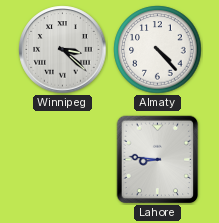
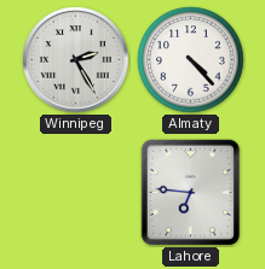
Winnipeg: 3:22 -> 2:25 (76, 60)
Lahore: 8:46 -> 6:46 (191, 193)
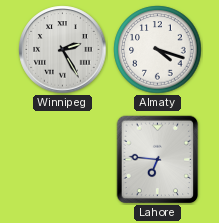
Almaty: 4:23 -> 4:18 (158, 50)
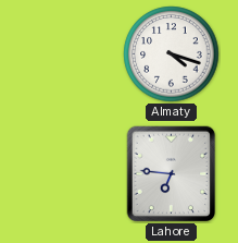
Winnipeg: 2:25 -> none (63, 50)
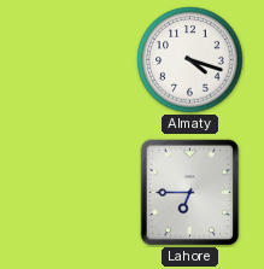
Lahore: 6:46 -> 6:45 (190, 193)
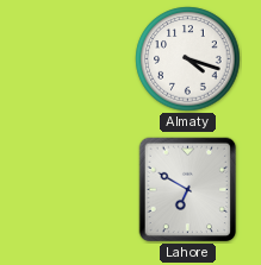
Lahore: 6:45 -> 6:50 (188, 190)
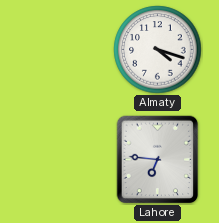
Lahore: 6:50 -> 6:46 (158, 160)
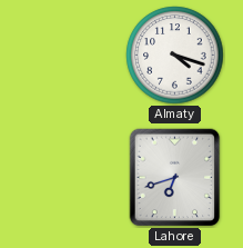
Lahore: 6:46 -> 6:42 (175, 178)
